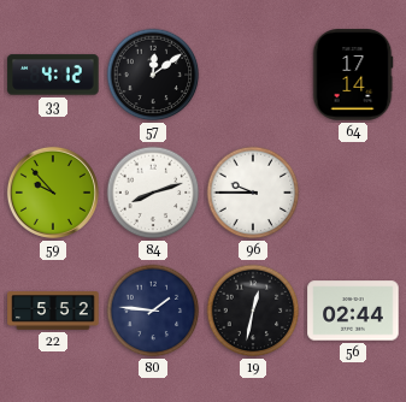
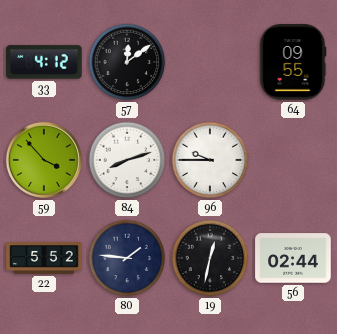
64: 17:14 -> 09:55 (293, 62)
59: 9:53 -> 3:53 (44, 160)
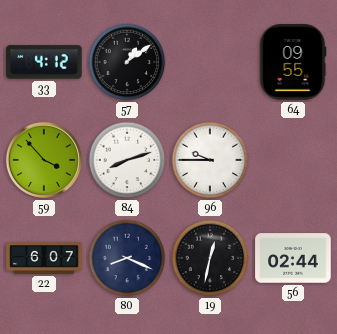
57: 12:09 -> 1:09 (127, 62)
22: 5:52 -> 6:07 (44, 259)
80: 1:46 -> 8:19 (127, 258)
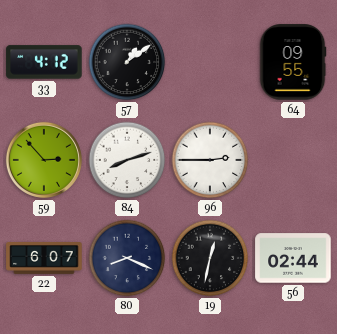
59: 3:53 -> 2:53 (44, 160)
96: 9:45 -> 2:45 (210, 160)
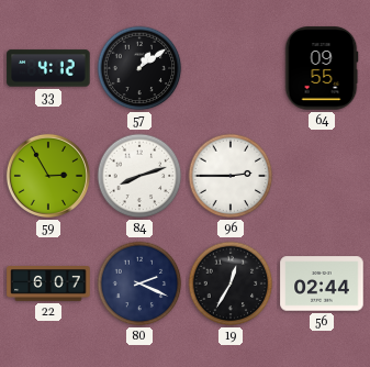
59: 2:53 -> 2:55 (48, 176)
80: 8:19 -> 2:19 (139, 283)
19: 12:32 -> 12:35 (231, 283)
